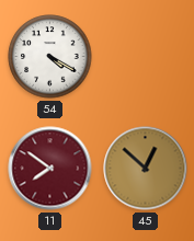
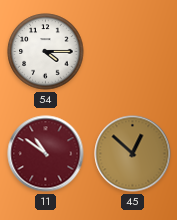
54: 4:20 -> 4:15 (46, 52)
11: 7:51 -> 10:51 (46, 154)
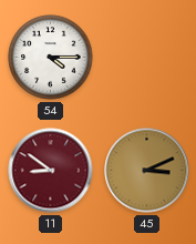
11: 10:51 -> 8:51 (51, 171)
45: 12:52 -> 3:11 (147, 171)
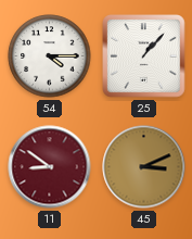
25: none -> 1:07 (144, 56)
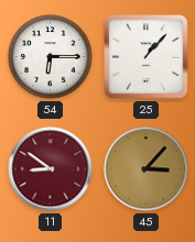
54: 4:15 -> 6:15 (51, 57)
45: 3:11 -> 3:07 (147, 169)
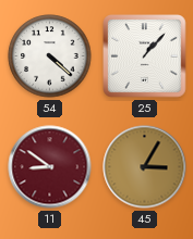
54: 6:15 -> 4:22 (50, 56)
45: 3:07 -> 3:05 (145, 167)
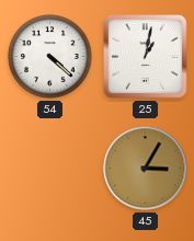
25: 1:07 -> 1:02 (146, 57)
11: 8:51 -> none (50, 167)
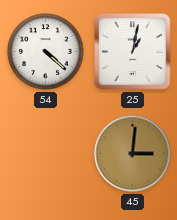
45: 3:05 -> 3:01 (133, 154)
